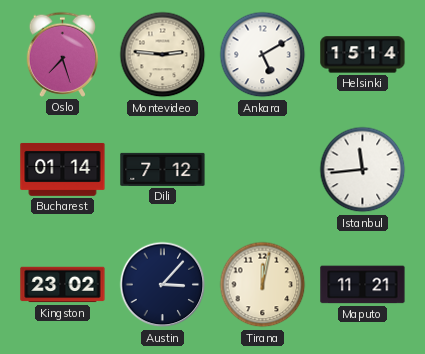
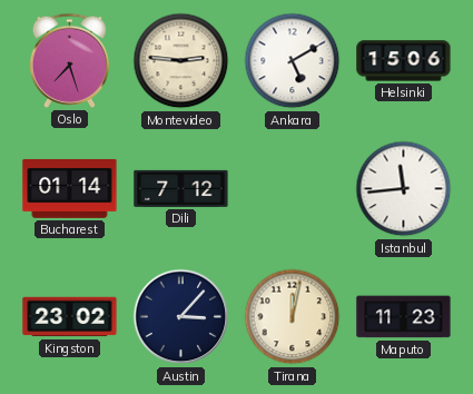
Helsinki: 15:14 -> 15:06 (404, 61)
Maputo: 11:21 -> 11:23 (404, 317)
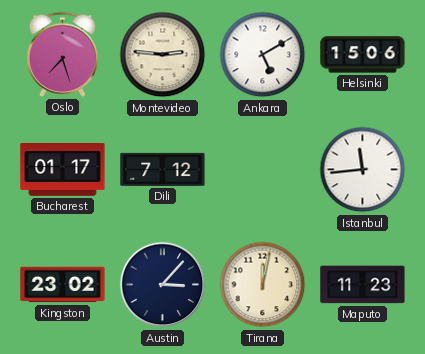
Bucharest: 01:14 -> 01:17 (63, 169)
